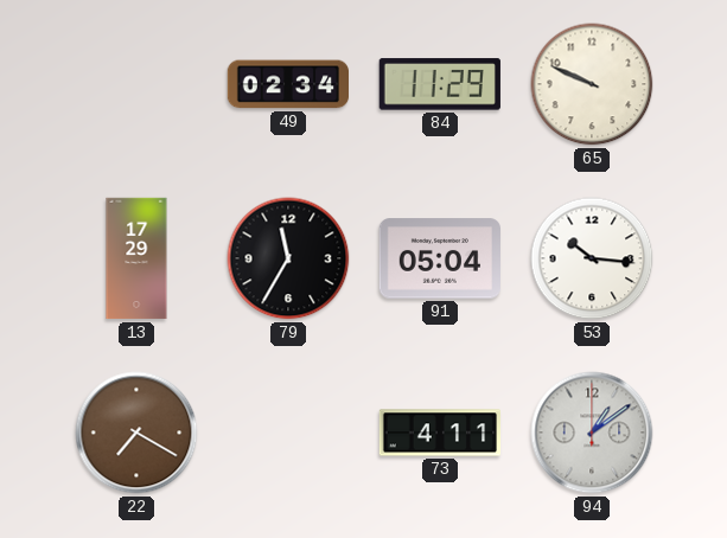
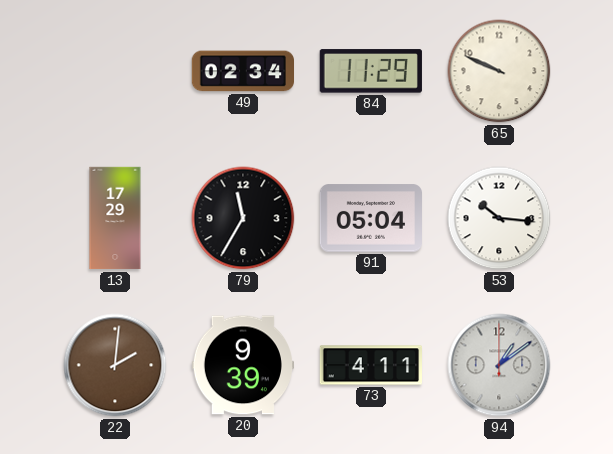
22: 7:20 -> 2:01 (115, 365)
20: none -> 9:39 (242, 365)
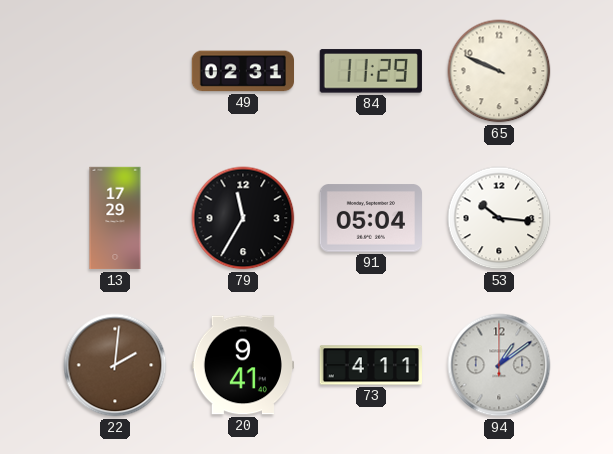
49: 02:34 -> 02:31 (242, 71)
20: 9:39 -> 9:41 (242, 365)
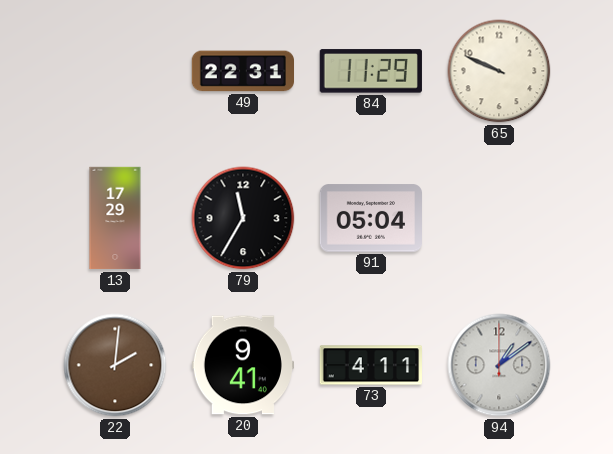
49: 02:31 -> 22:31 (242, 71)
53: 10:16 -> none (499, 218)
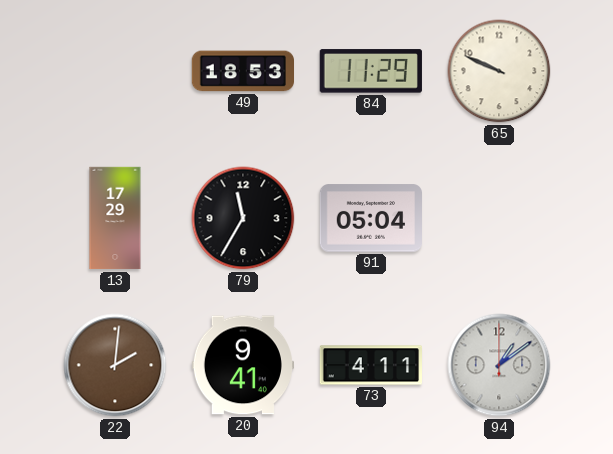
49: 22:31 -> 18:53 (242, 71)
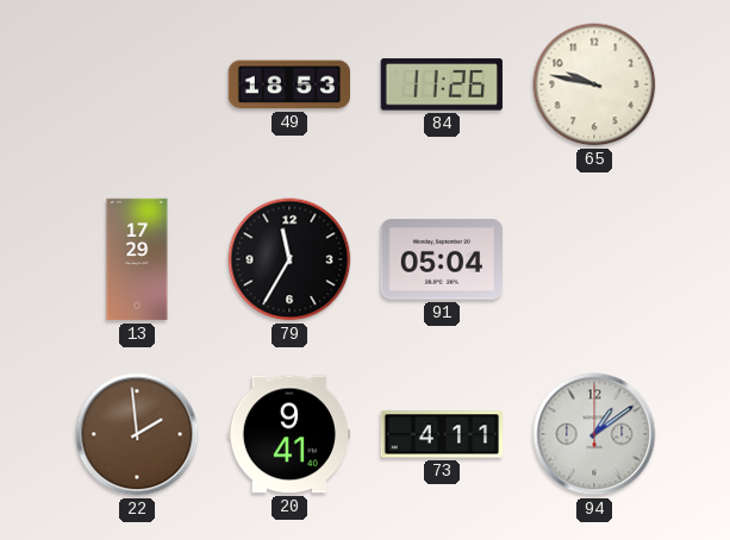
84: 11:29 -> 11:26 (442, 84)
65: 9:49 -> 9:47 (594, 84)
22: 2:01 -> 1:59 (137, 434)
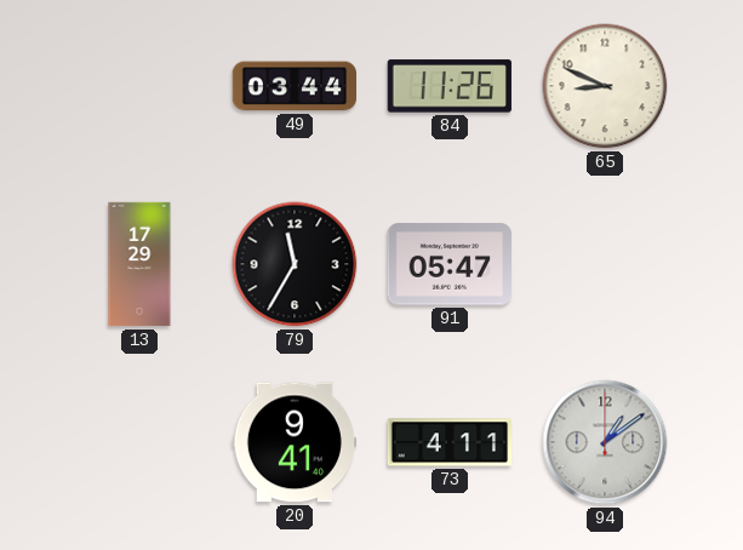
49: 18:53 -> 03:44 (293, 86)
65: 9:47 -> 8:49 (605, 86)
91: 05:04 -> 05:47 (448, 264)
22: 1:59 -> none (137, 434)
